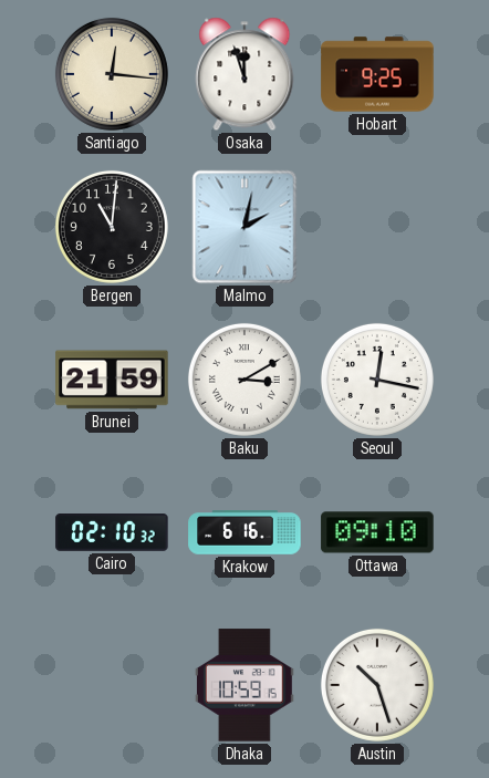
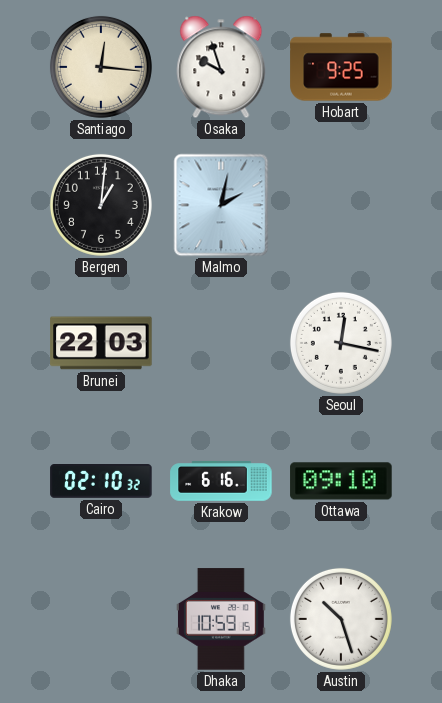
Osaka: 11:57 -> 9:57 (221, 67)
Bergen: 11:01 -> 1:01 (101, 205)
Brunei: 21:59 -> 22:03 (101, 343)
Baku: 3:10 -> none (245, 380)
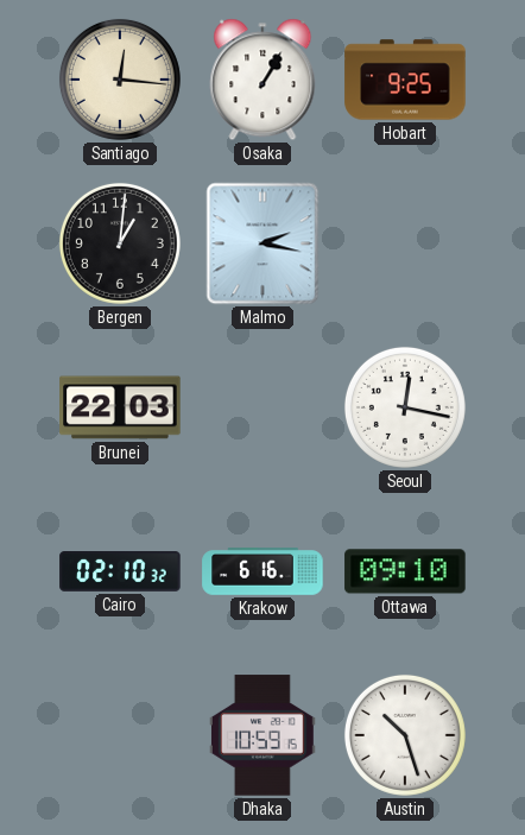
Osaka: 9:57 -> 1:05 (262, 80)
Malmo: 2:02 -> 2:17 (262, 243)
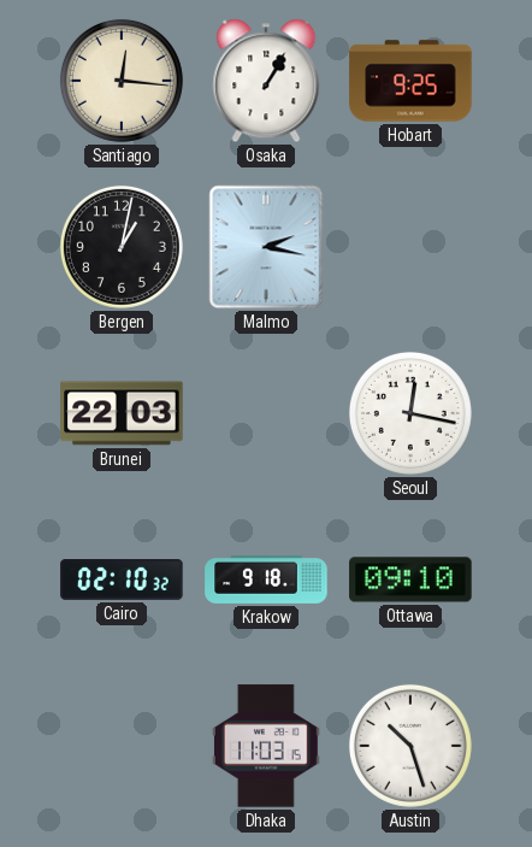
Bergen: 1:01 -> 1:02 (122, 247)
Krakow: 6:16 -> 9:18 (266, 580)
Dhaka: 10:59 -> 11:03 (266, 746)
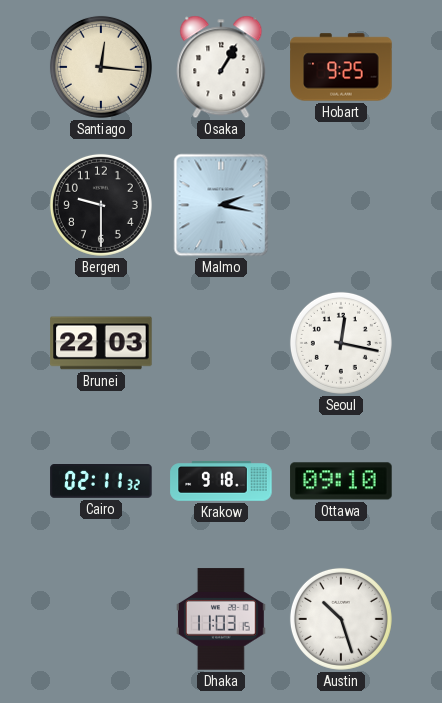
Bergen: 1:02 -> 9:30 (101, 205)
Cairo: 02:10 -> 02:11 (101, 482)
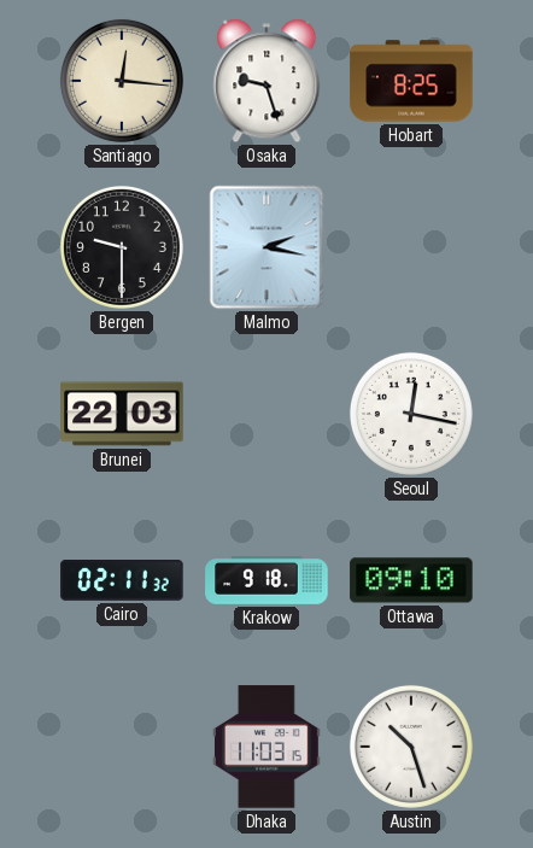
Osaka: 1:05 -> 9:27 (266, 81)
Hobart: 9:25 -> 8:25 (411, 81)
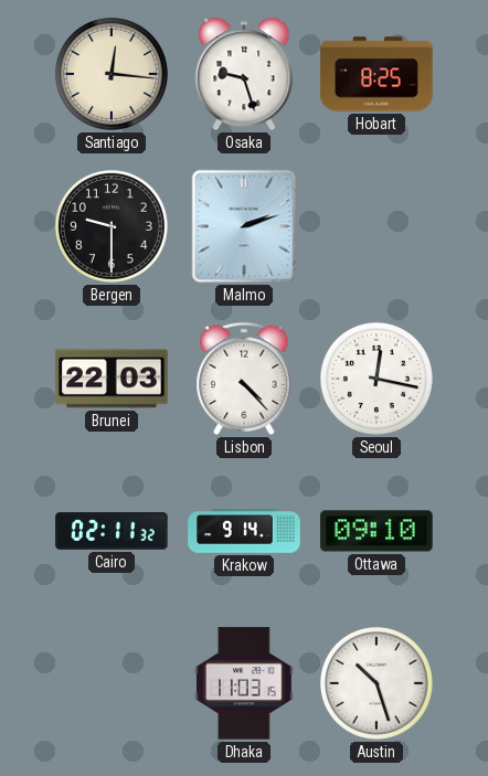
Malmo: 2:17 -> 2:12 (244, 226)
Lisbon: none -> 4:23 (244, 379)
Krakow: 9:18 -> 9:14 (244, 531)
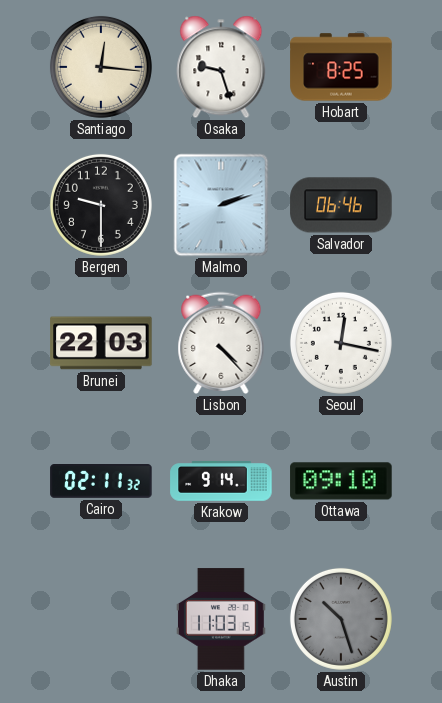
Salvador: none -> 06:46 (341, 205)
Austin dial: white -> grey (341, 619)
